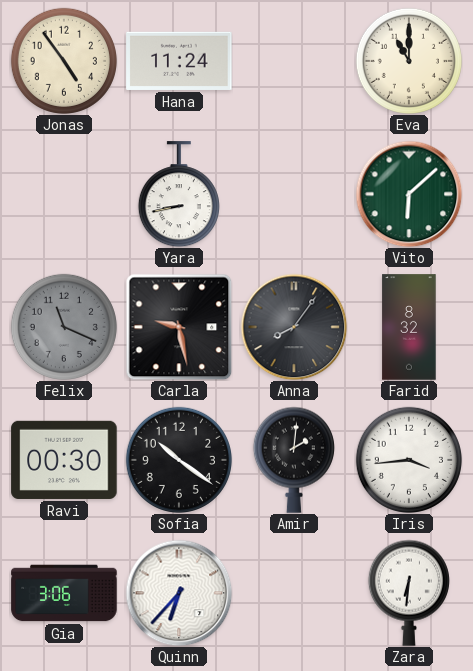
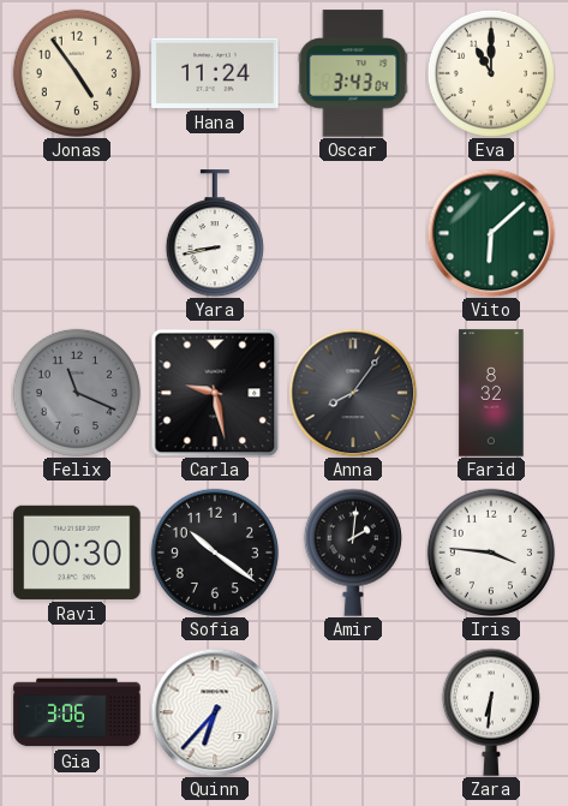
Oscar: none -> 3:43 (353, 73)
Iris: 3:44 -> 3:46 (491, 553)
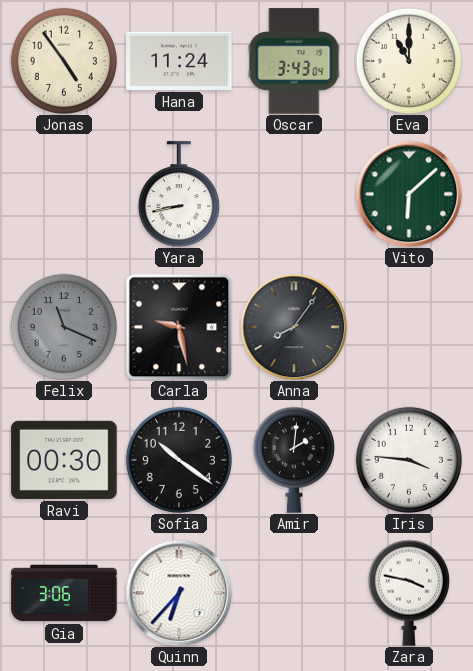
Farid: 8:32 -> none (491, 393)
Zara: 6:31 -> 3:47 (409, 593)
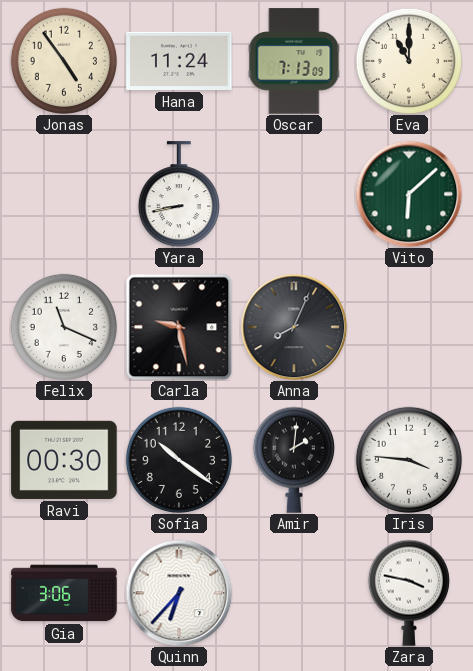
Oscar: 3:43 -> 7:13 (294, 61)
Felix dial: grey -> white (64, 327)
Anna: 8:06 -> 8:04 (294, 327)
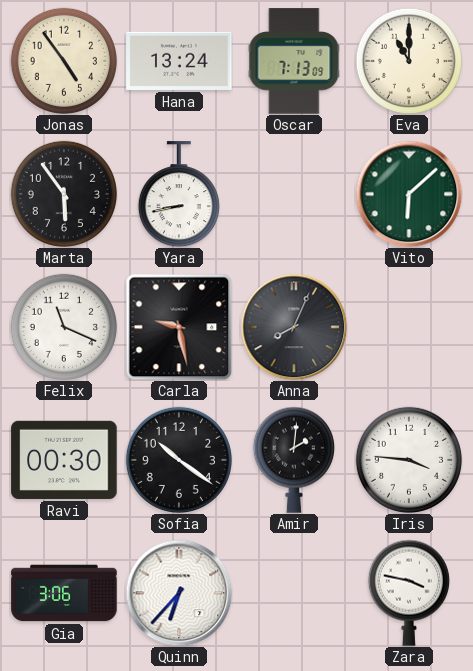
Hana: 11:24 -> 13:24 (179, 61)
Marta: none -> 5:54 (64, 194)
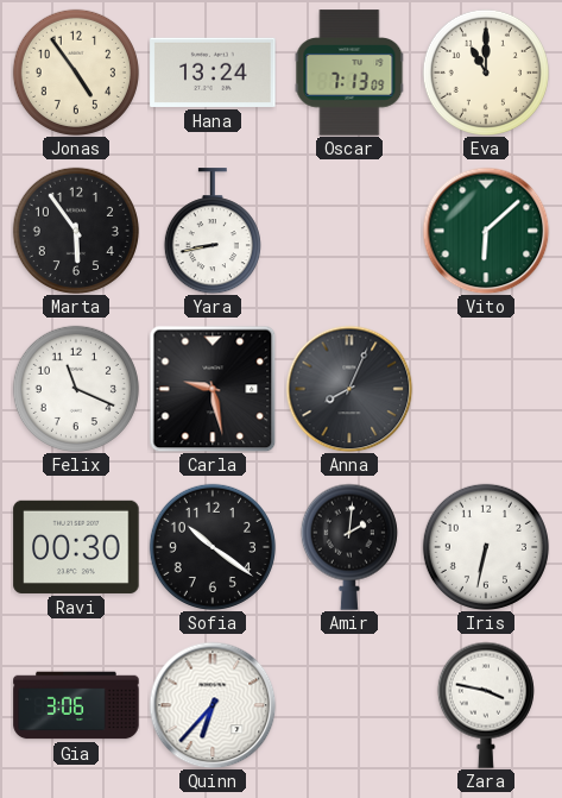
Iris: 3:46 -> 6:32 (486, 547)
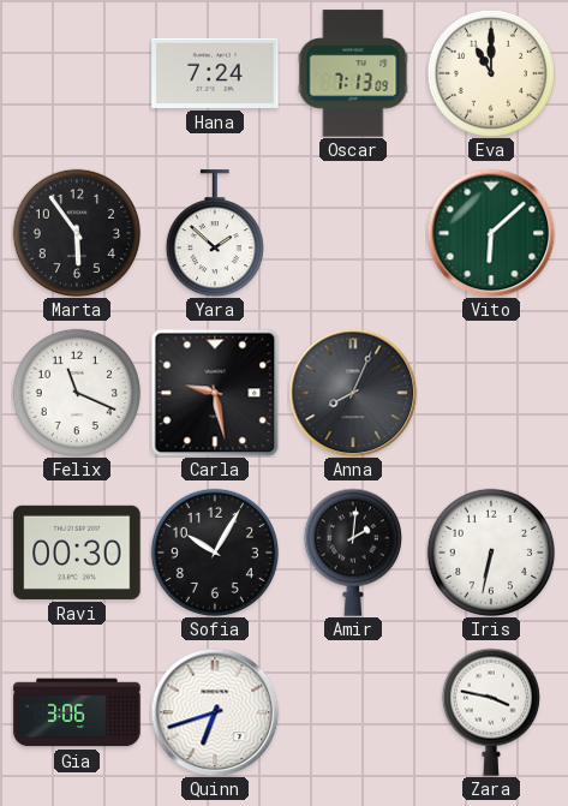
Jonas: 4:54 -> none (76, 73)
Hana: 13:24 -> 7:24 (215, 73)
Yara: 8:43 -> 1:52 (215, 233)
Sofia: 10:21 -> 10:05 (215, 553)
Quinn: 6:37 -> 6:42 (215, 712)
